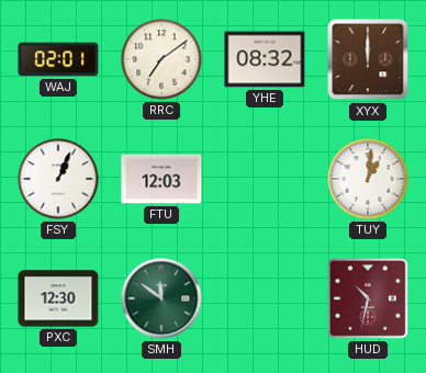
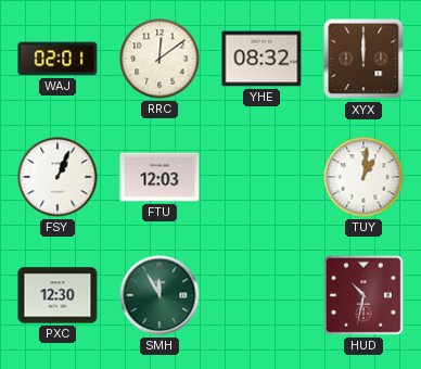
RRC: 7:09 -> 12:09 (160, 59)
SMH: 11:51 -> 11:55 (160, 295)
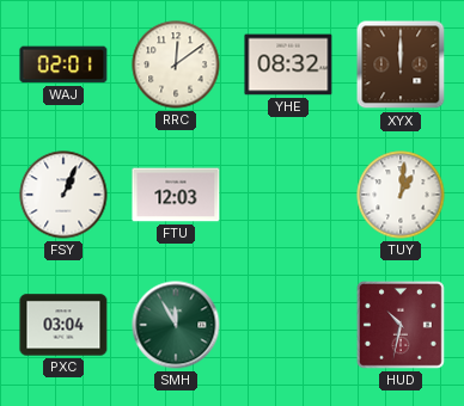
PXC: 12:30 -> 03:04 (63, 325)
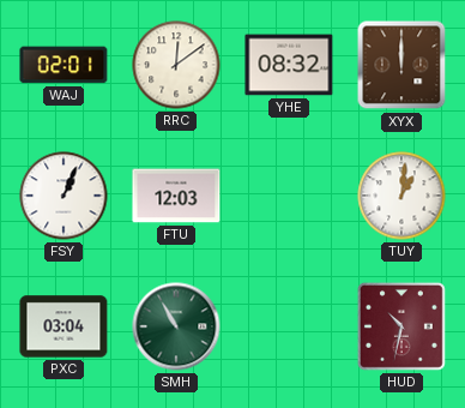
SMH: 11:55 -> 10:55 (176, 326)
